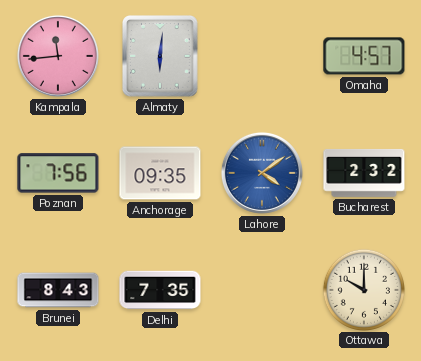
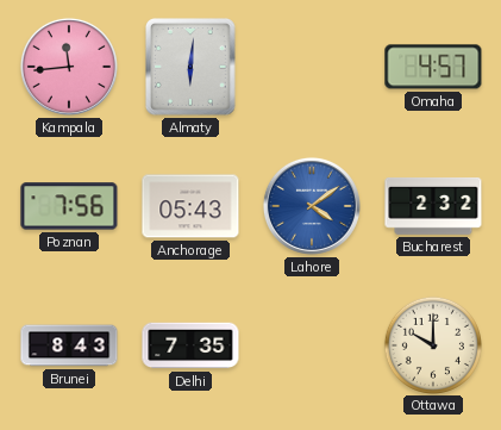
Anchorage: 09:35 -> 05:43 (190, 206)
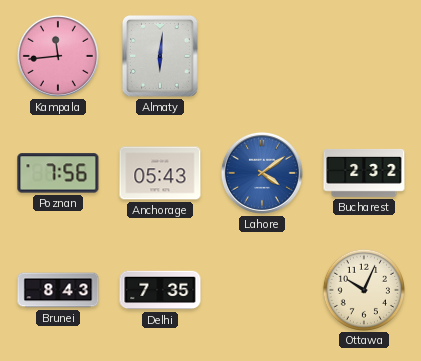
Omaha: 4:57 -> none (433, 67)
Ottawa: 10:00 -> 10:04 (363, 289)
